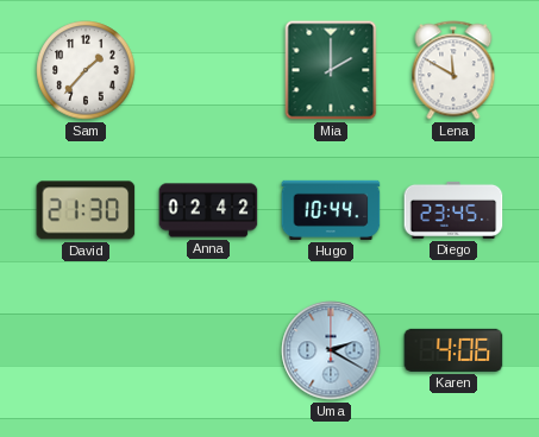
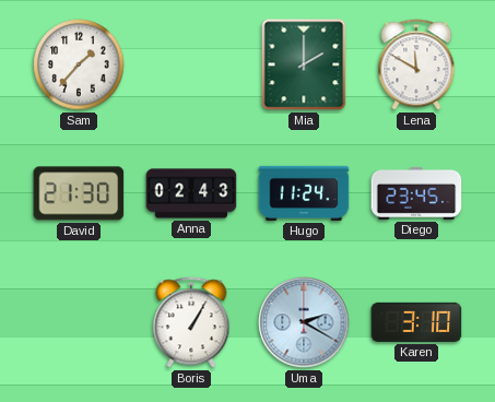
Anna: 02:42 -> 02:43 (191, 193)
Hugo: 10:44 -> 11:24 (304, 193)
Boris: none -> 1:05 (191, 322)
Karen: 4:06 -> 3:10 (416, 322)
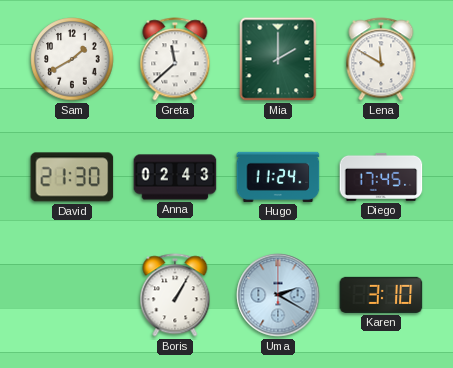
Sam: 1:37 -> 1:40 (72, 59)
Greta: none -> 11:38 (175, 59)
Diego: 23:45 -> 17:45 (381, 177)
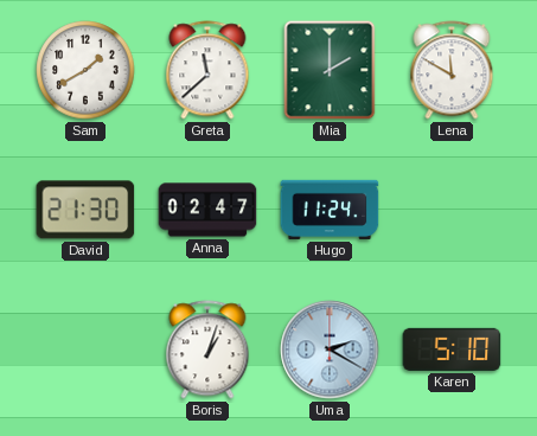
Anna: 02:43 -> 02:47 (207, 210)
Diego: 17:45 -> none (381, 177)
Boris: 1:05 -> 1:03 (207, 350)
Karen: 3:10 -> 5:10 (452, 350)
